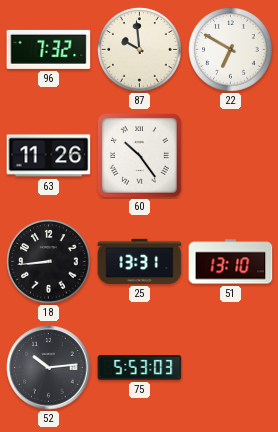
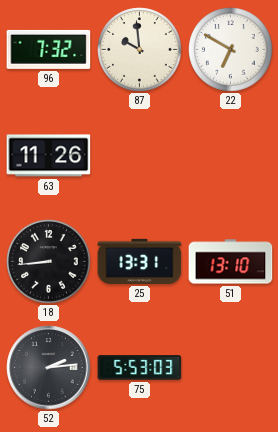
60: 10:24 -> none (139, 155)
52: 10:14 -> 2:14 (49, 368)
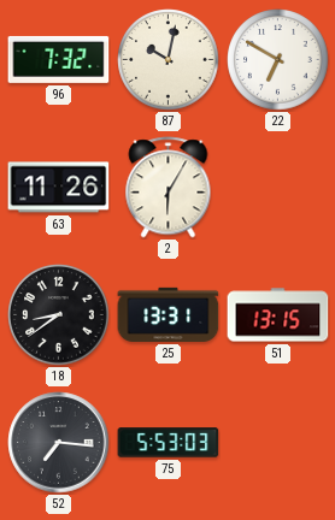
87: 9:59 -> 10:02 (169, 60)
2: none -> 6:05 (169, 188)
18: 8:44 -> 8:39 (59, 315)
51: 13:10 -> 13:15 (278, 315)
52: 2:14 -> 7:16 (59, 443)
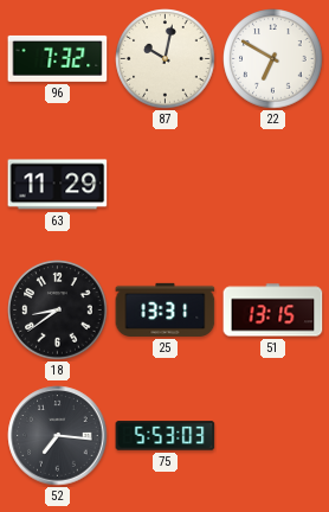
63: 11:26 -> 11:29 (58, 185)
2: 6:05 -> none (169, 188)
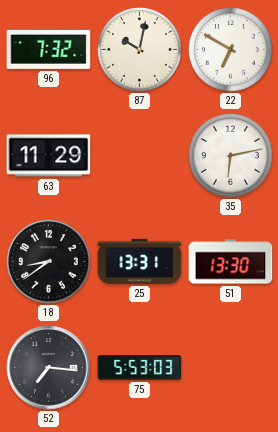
35: none -> 6:13 (231, 156)
51: 13:15 -> 13:30 (231, 262)
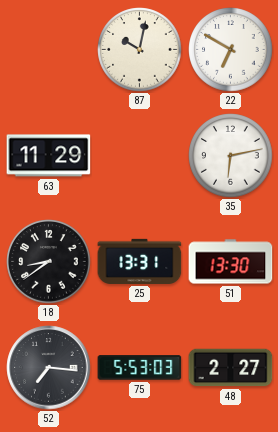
96: 7:32 -> none (49, 49)
48: none -> 2:27 (231, 368)
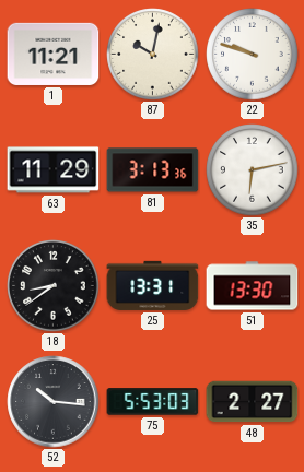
1: none -> 11:21 (54, 54)
22: 6:50 -> 9:48 (253, 55)
81: none -> 3:13 (153, 170)
52: 7:16 -> 10:16 (54, 402)
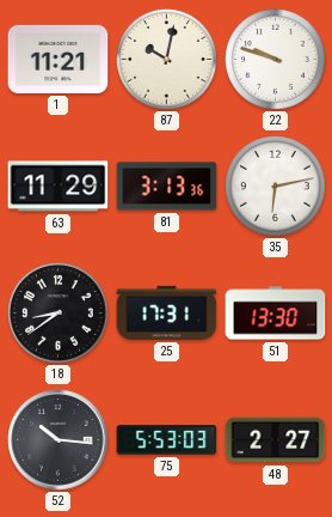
25: 13:31 -> 17:31 (167, 312)
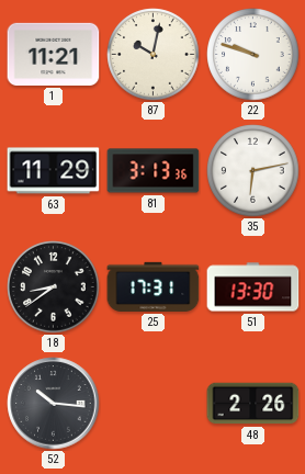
75: 5:53 -> none (167, 440)
48: 2:27 -> 2:26 (253, 404)
